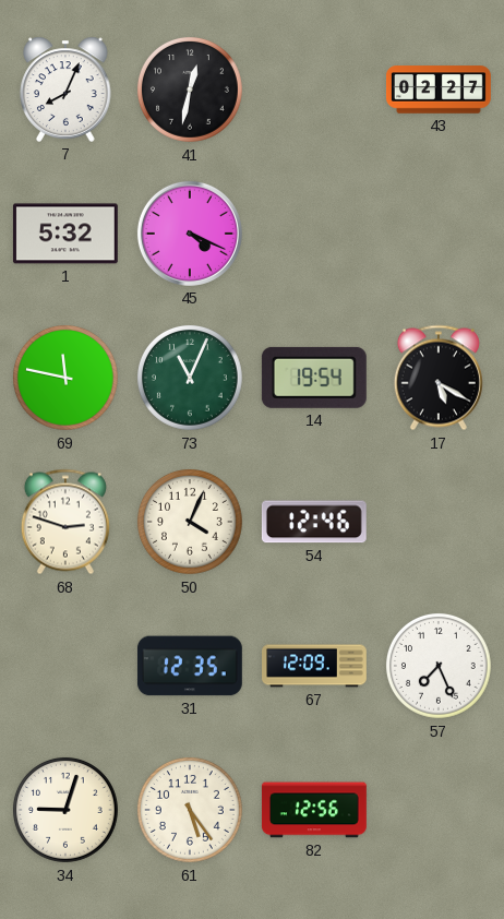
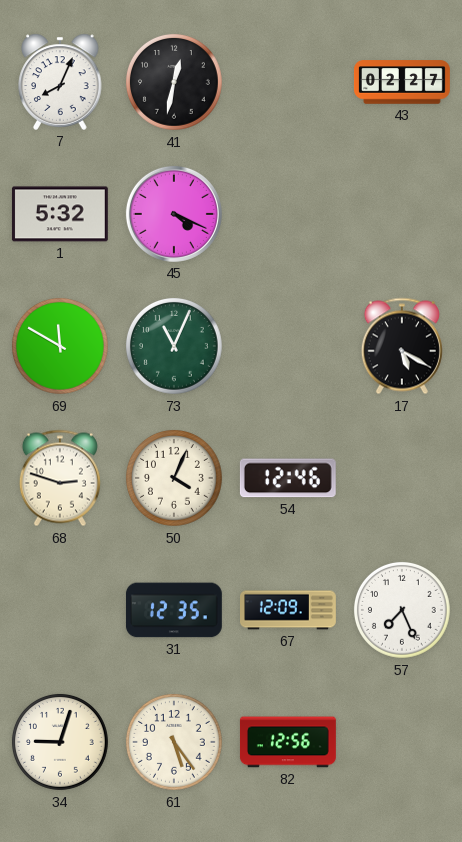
69: 11:47 -> 11:50 (61, 347)
14: 19:54 -> none (314, 378)
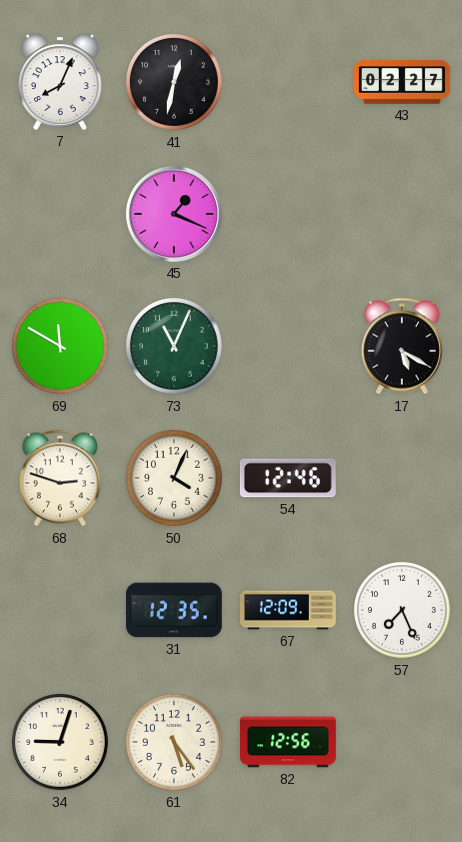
1: 5:32 -> none (60, 214)
45: 4:19 -> 1:19 (174, 214)
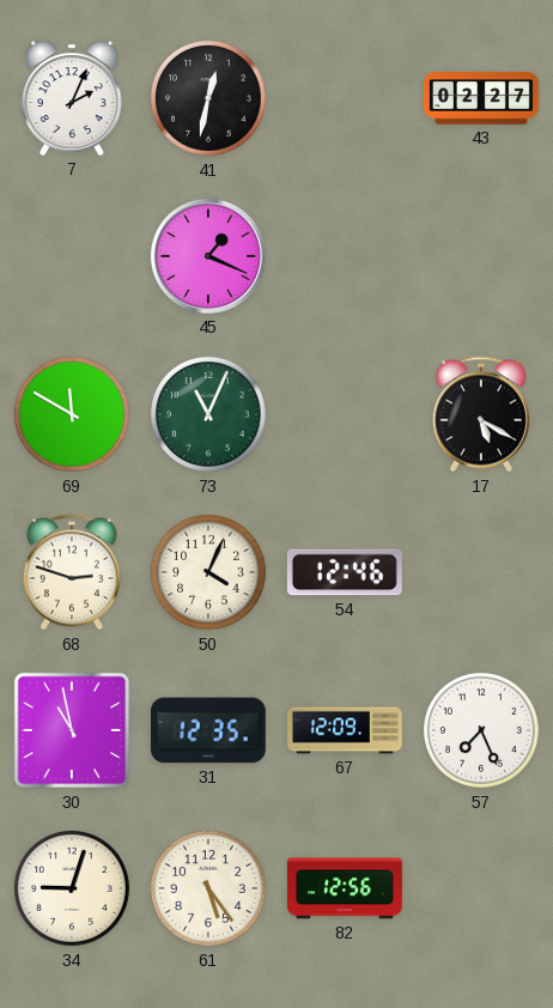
7: 8:04 -> 2:04 (72, 98)
30: none -> 10:58 (72, 730)
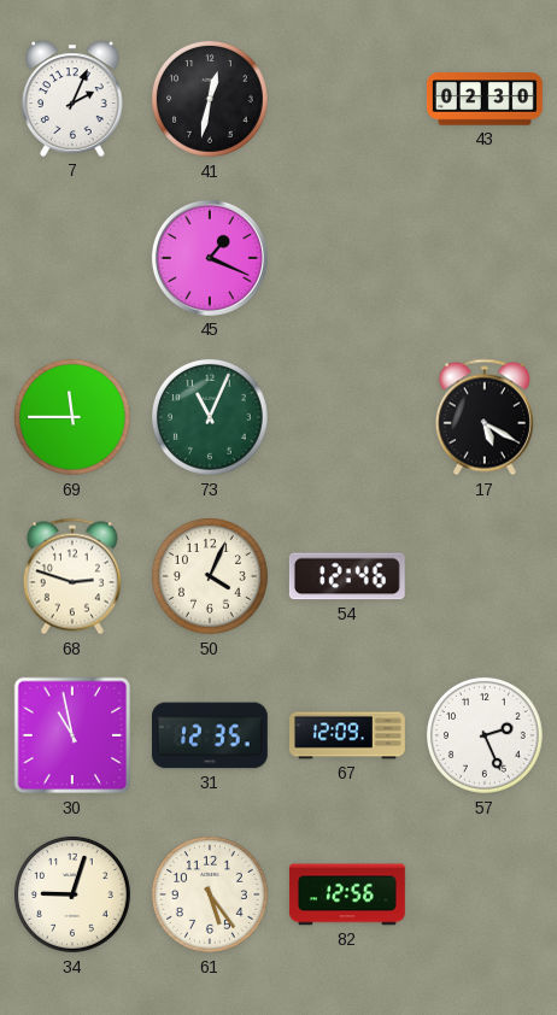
43: 02:27 -> 02:30 (485, 99)
69: 11:50 -> 11:45 (74, 418)
57: 7:26 -> 2:26 (486, 737)
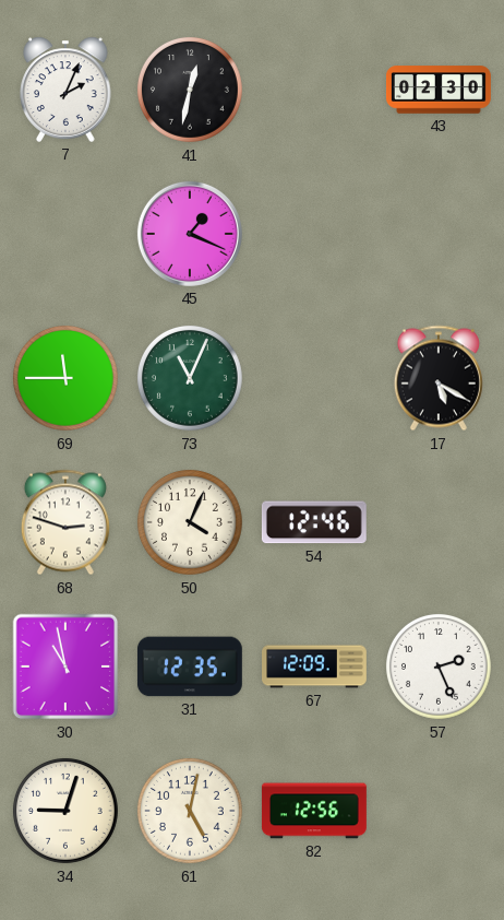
61: 5:24 -> 5:02 (191, 812)
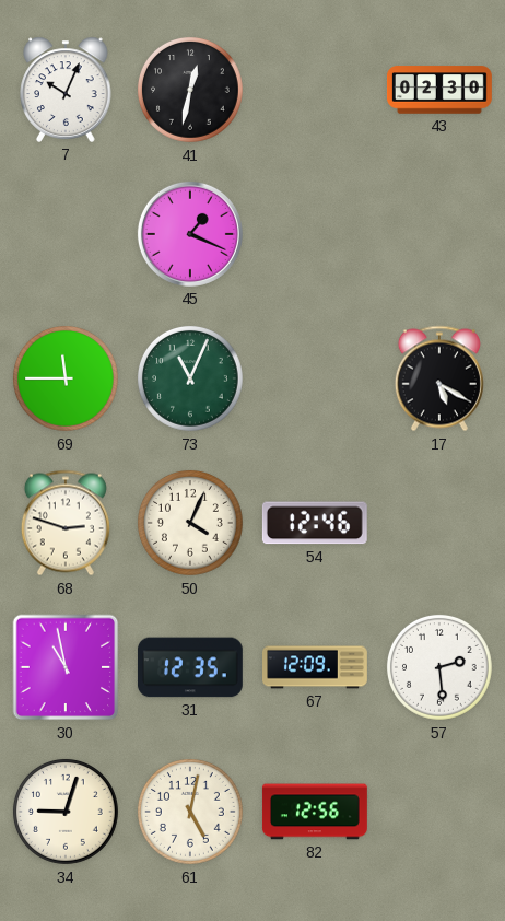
7: 2:04 -> 10:04 (66, 90)
57: 2:26 -> 2:29 (441, 668)
